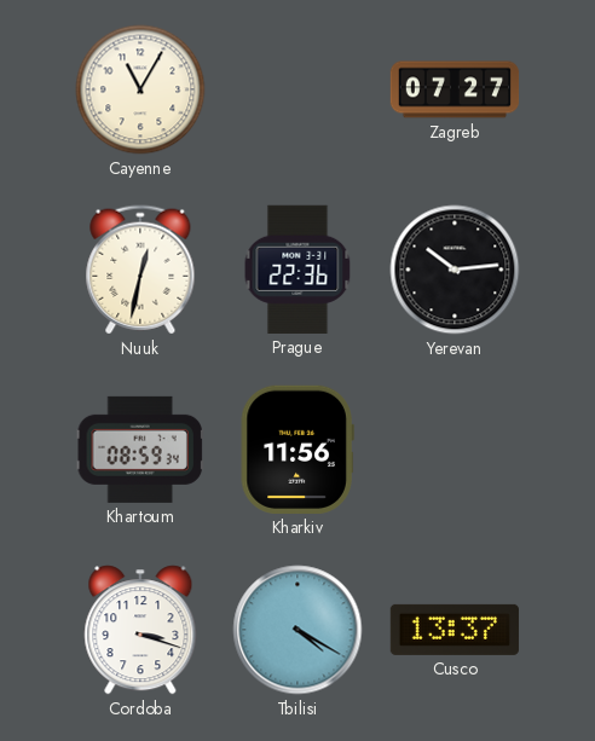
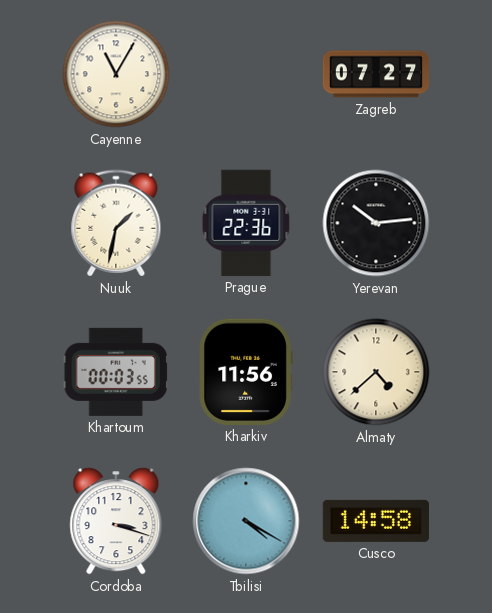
Nuuk: 12:32 -> 1:32 (116, 223)
Khartoum: 08:59 -> 00:03 (116, 372)
Almaty: none -> 4:38 (376, 372)
Cusco: 13:37 -> 14:58 (376, 521)
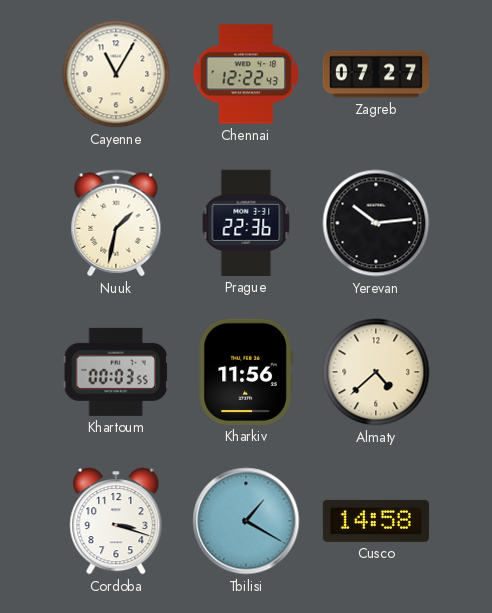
Chennai: none -> 12:22 (246, 74)
Tbilisi: 4:20 -> 1:20 (246, 521)
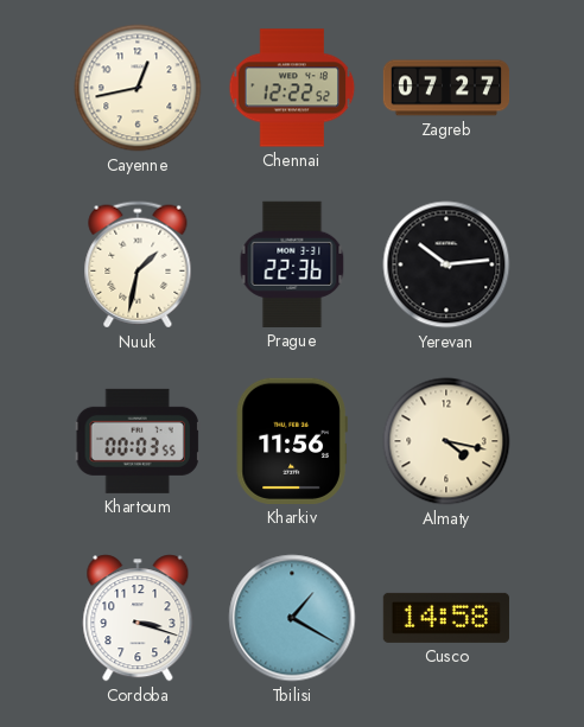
Cayenne: 11:05 -> 12:43 (138, 88)
Chennai: 12:22:43 -> 12:22:52 (292, 88)
Almaty: 4:38 -> 4:17 (446, 441)
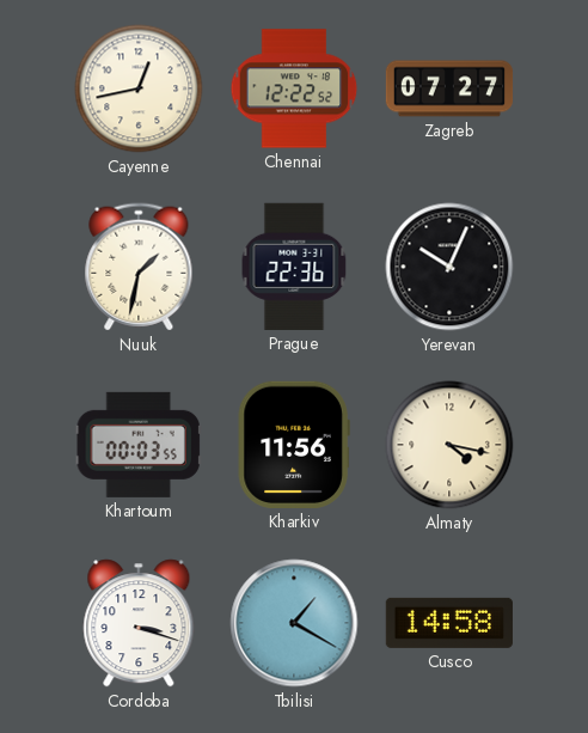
Yerevan: 10:14 -> 10:04 (449, 267)
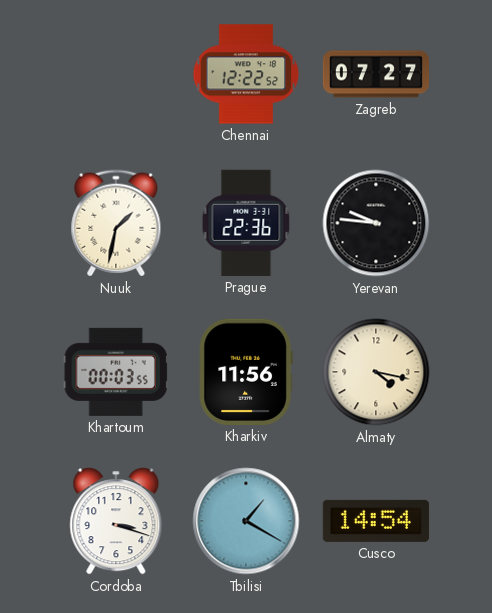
Cayenne: 12:43 -> none (139, 88)
Yerevan: 10:04 -> 9:46 (376, 223)
Cusco: 14:58 -> 14:54 (376, 521)
